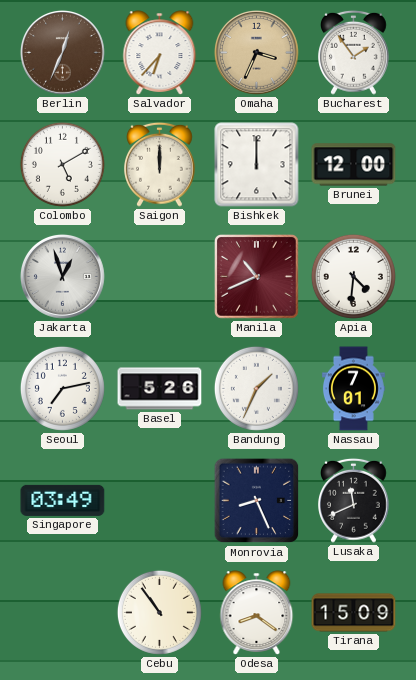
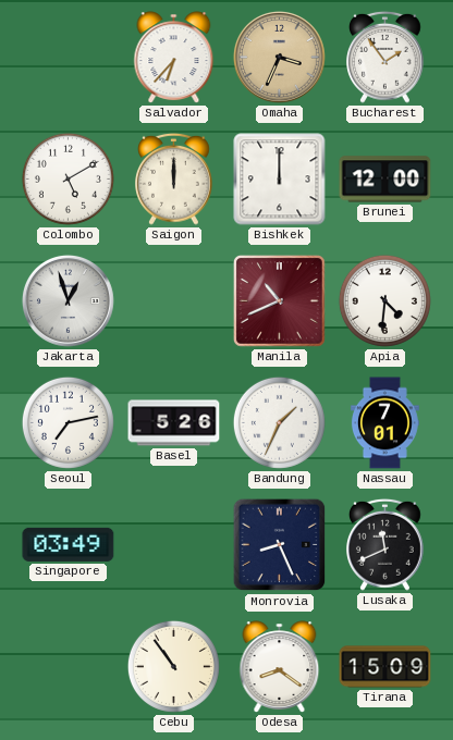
Berlin: 12:34 -> none (62, 52)
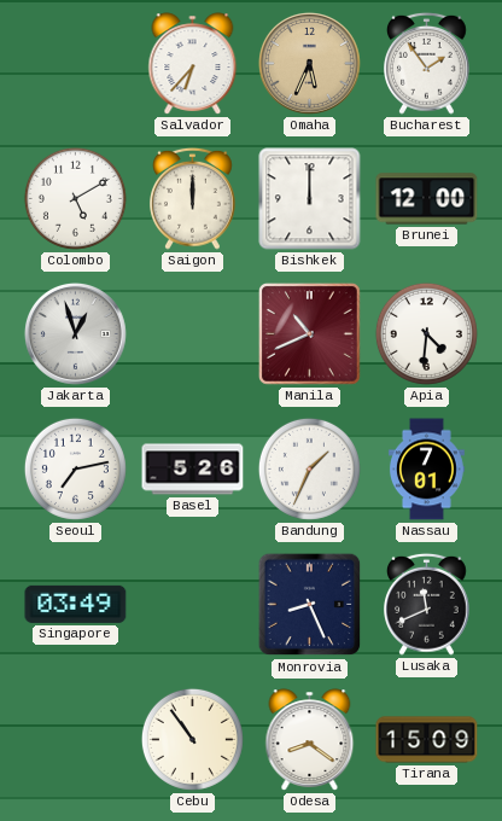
Omaha: 3:34 -> 5:34 (309, 63)
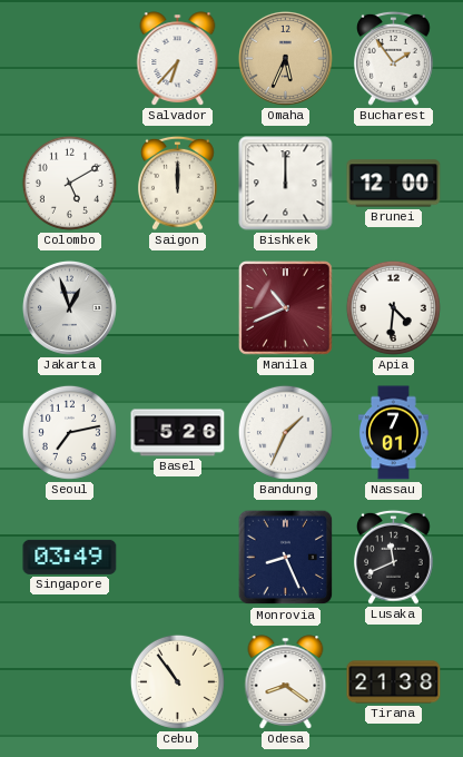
Tirana: 15:09 -> 21:38 (394, 682)
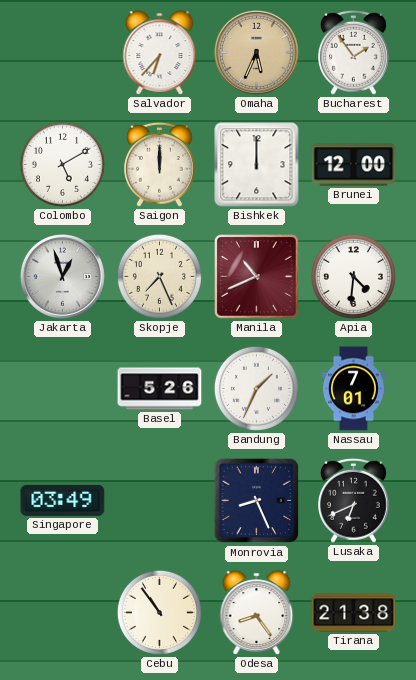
Skopje: none -> 7:26 (159, 276)
Seoul: 7:13 -> none (69, 432)
Lusaka: 11:41 -> 6:41 (354, 500)
Odesa: 8:21 -> 8:24 (257, 613)
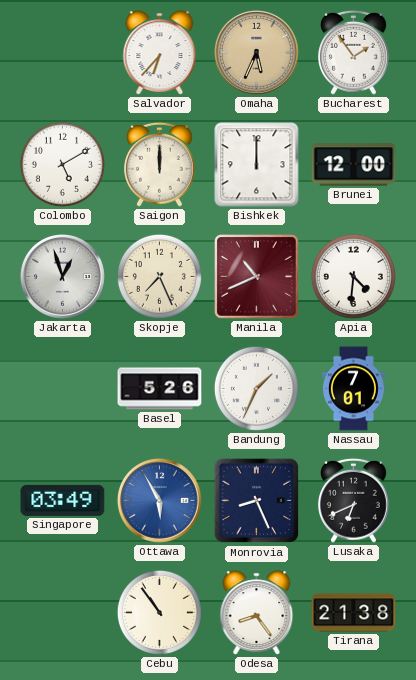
Ottawa: none -> 5:55 (159, 500)
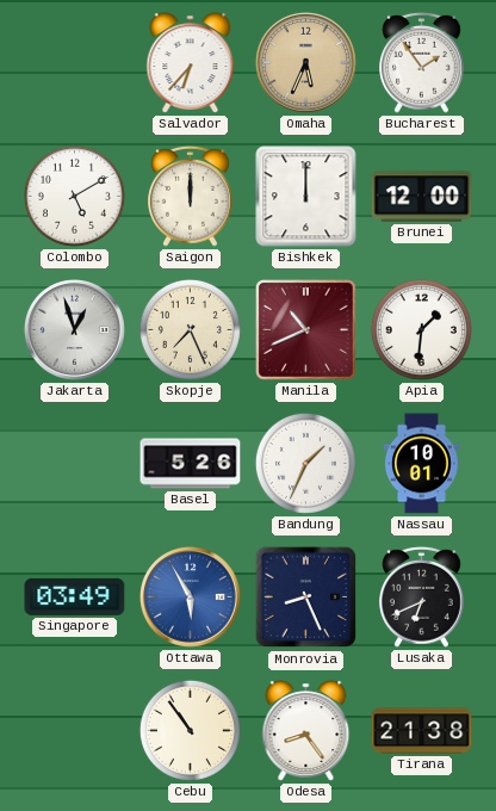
Apia: 4:31 -> 1:31 (421, 329)
Nassau: 7:01 -> 10:01 (421, 464)
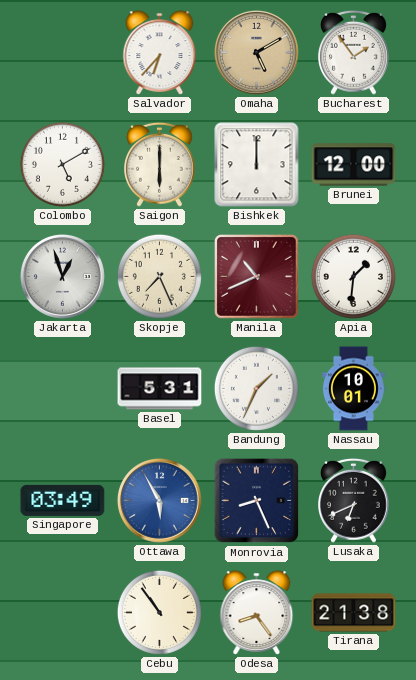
Omaha: 5:34 -> 5:10 (256, 52)
Saigon: 12:00 -> 6:00 (160, 164)
Basel: 5:26 -> 5:31 (160, 389)
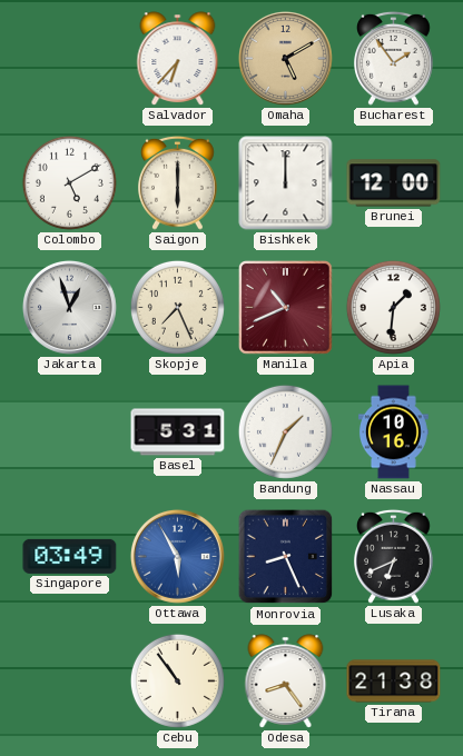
Nassau: 10:01 -> 10:16 (393, 432)
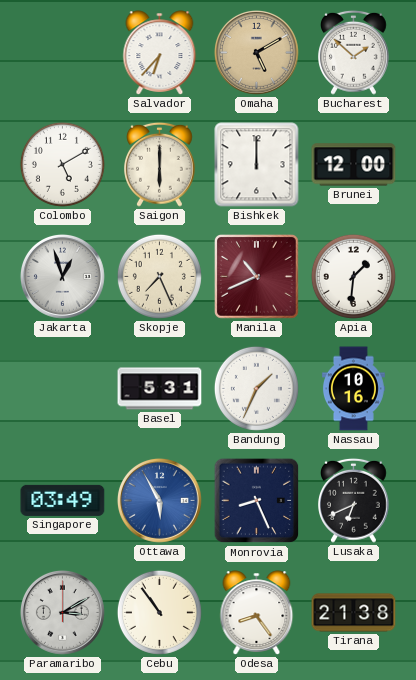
Bucharest: 1:54 -> 1:52 (354, 52)
Paramaribo: none -> 3:10 (62, 612)
